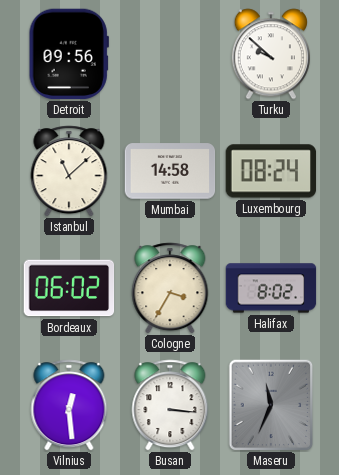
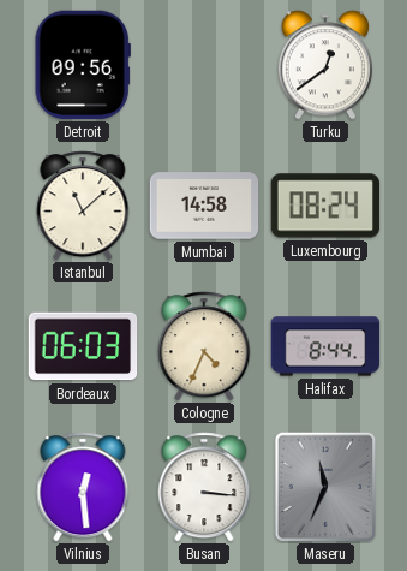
Turku: 9:52 -> 12:39 (325, 65)
Bordeaux: 06:02 -> 06:03 (83, 346)
Cologne: 3:35 -> 4:34 (204, 346)
Halifax: 8:02 -> 8:44 (325, 346)
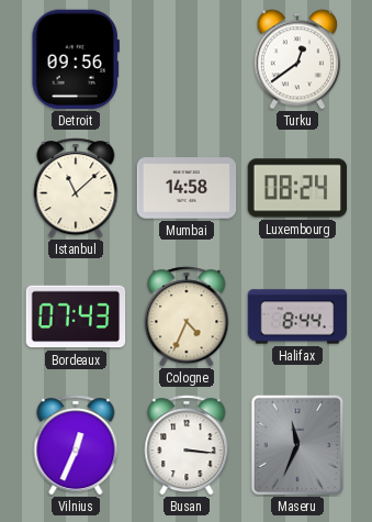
Bordeaux: 06:03 -> 07:43 (76, 316)
Vilnius: 12:29 -> 12:34 (76, 445)
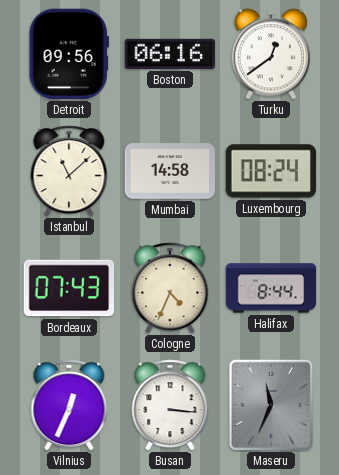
Boston: none -> 06:16 (170, 54)
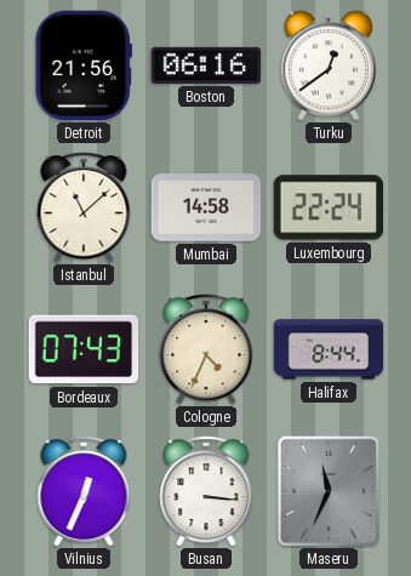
Detroit: 09:56 -> 21:56 (84, 65)
Luxembourg: 08:24 -> 22:24 (329, 207)
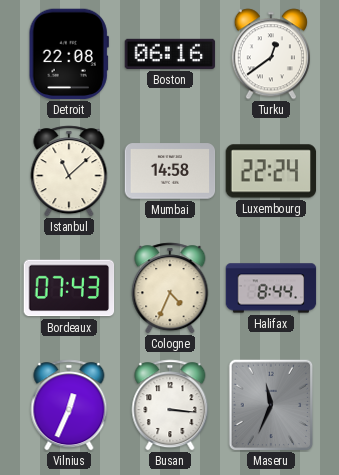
Detroit: 21:56 -> 22:08 (69, 54)
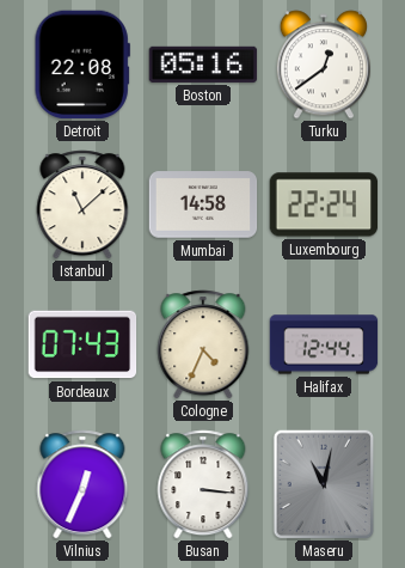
Boston: 06:16 -> 05:16 (203, 65)
Halifax: 8:44 -> 12:44 (324, 344)
Maseru: 11:34 -> 11:02 (324, 484)
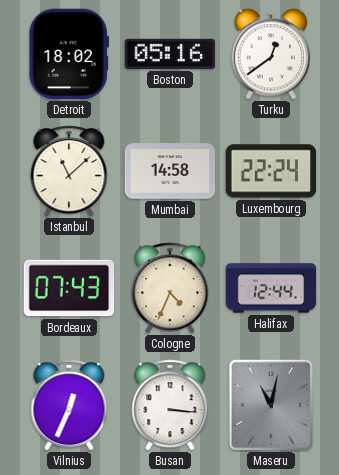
Detroit: 22:08 -> 18:02 (69, 54)
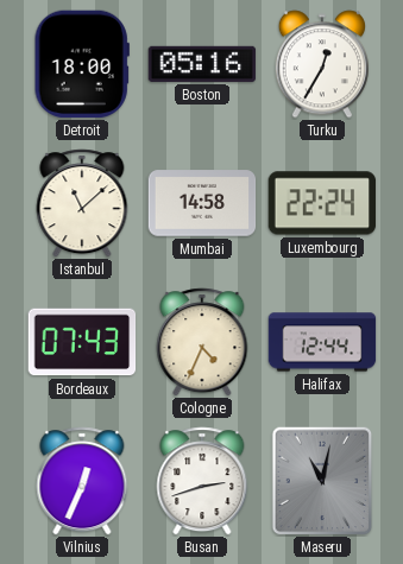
Detroit: 18:02 -> 18:00 (82, 64)
Turku: 12:39 -> 12:35 (322, 64)
Busan: 3:16 -> 2:42 (202, 481)
